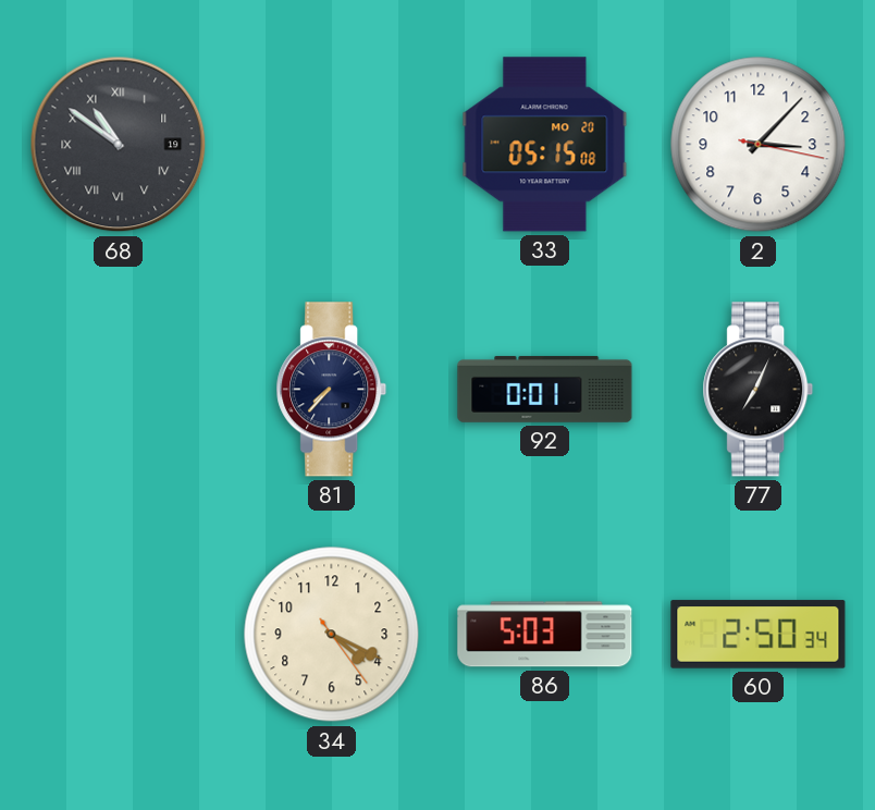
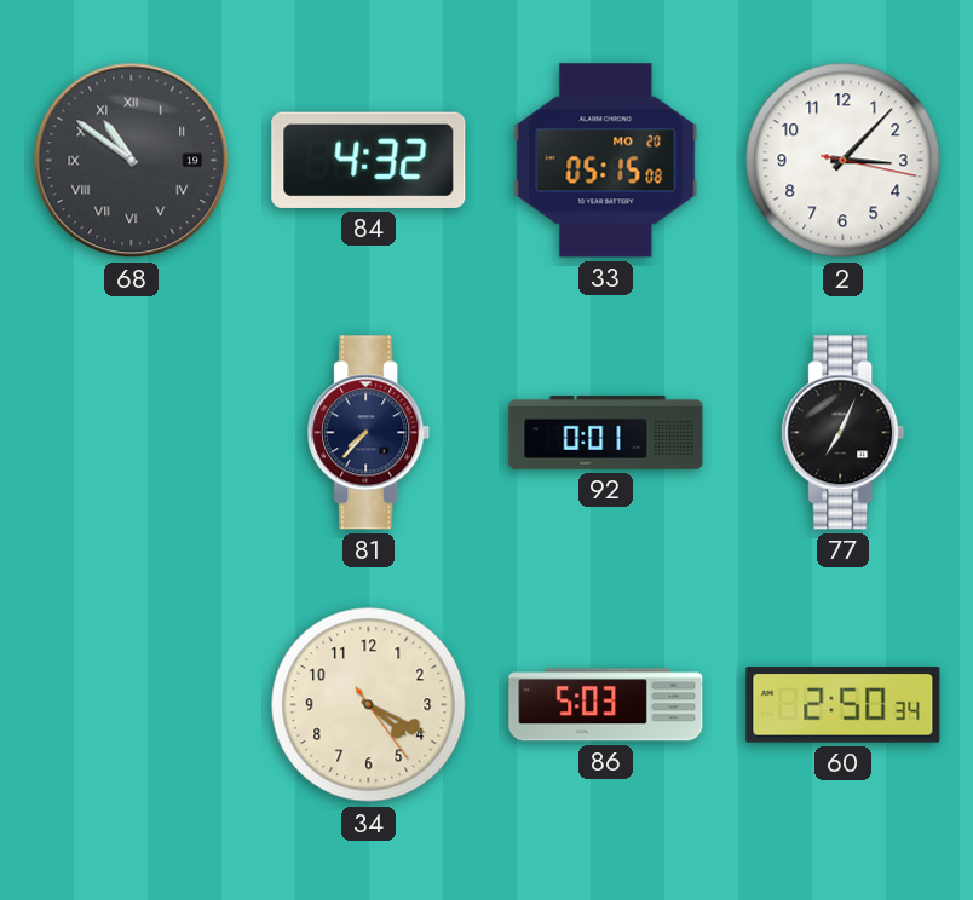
84: none -> 4:32 (369, 160)
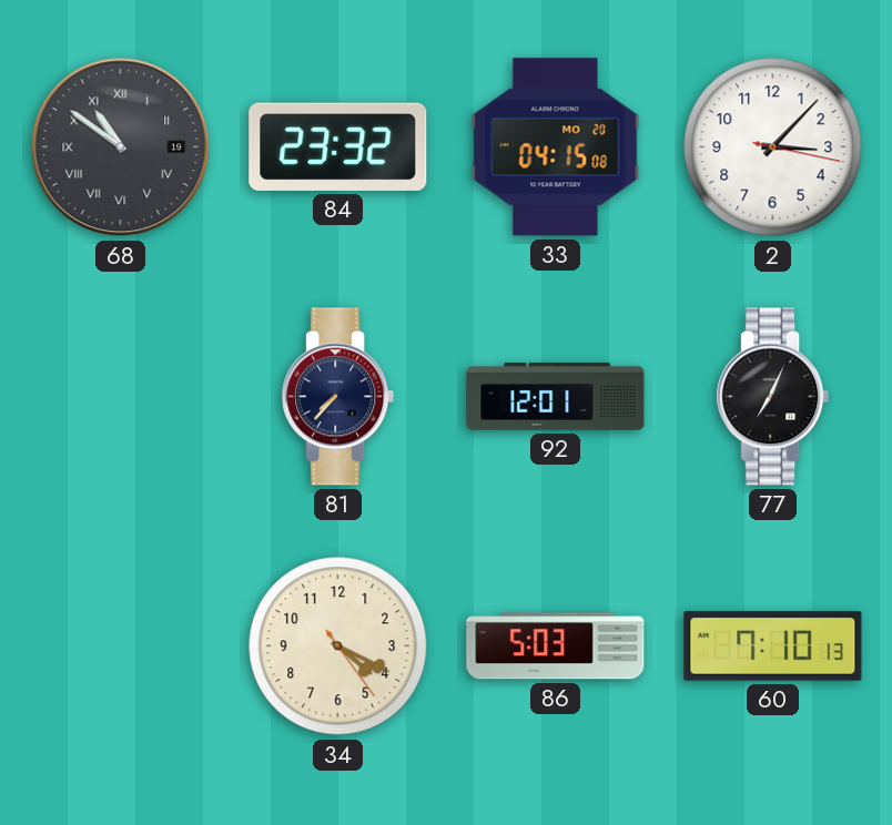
84: 4:32 -> 23:32 (338, 146)
33: 05:15 -> 04:15 (556, 147)
92: 0:01 -> 12:01 (556, 396)
60: 2:50 -> 7:10 (773, 646)
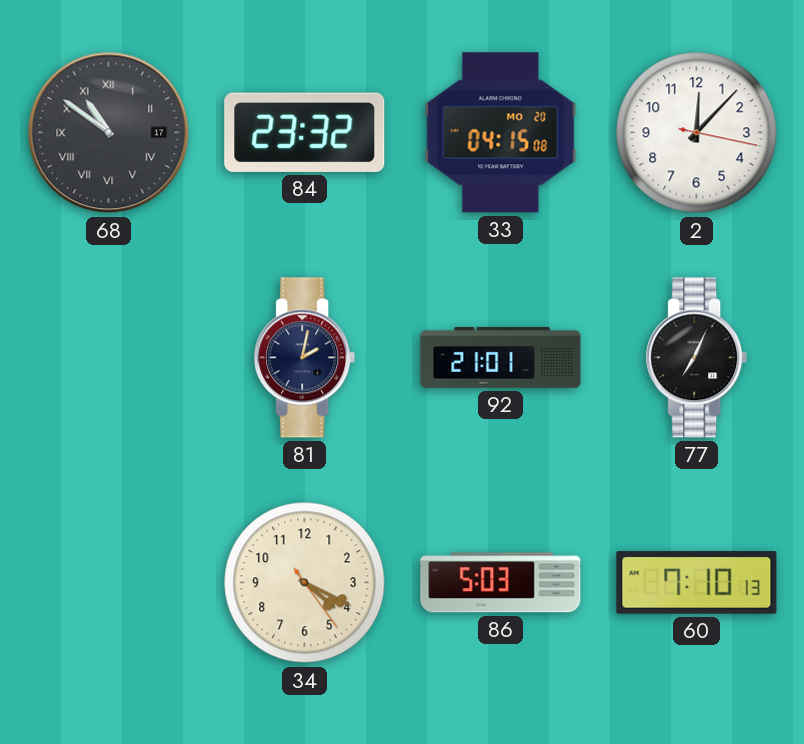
68 date: 19 -> 17 (109, 133)
2: 3:07 -> 12:07 (697, 133)
81: 7:37 -> 2:02 (305, 358)
92: 12:01 -> 21:01 (501, 357)
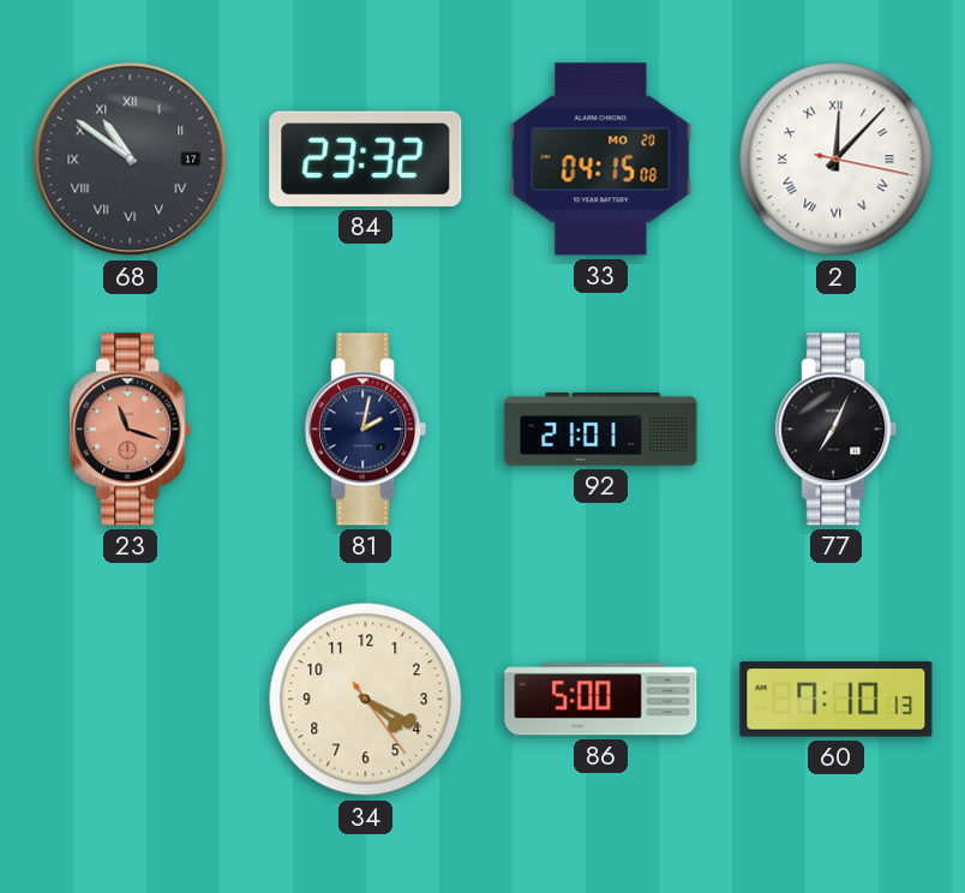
2 numerals: Arabic -> Roman (837, 160)
23: none -> 11:18 (131, 430)
86: 5:03 -> 5:00 (601, 700)
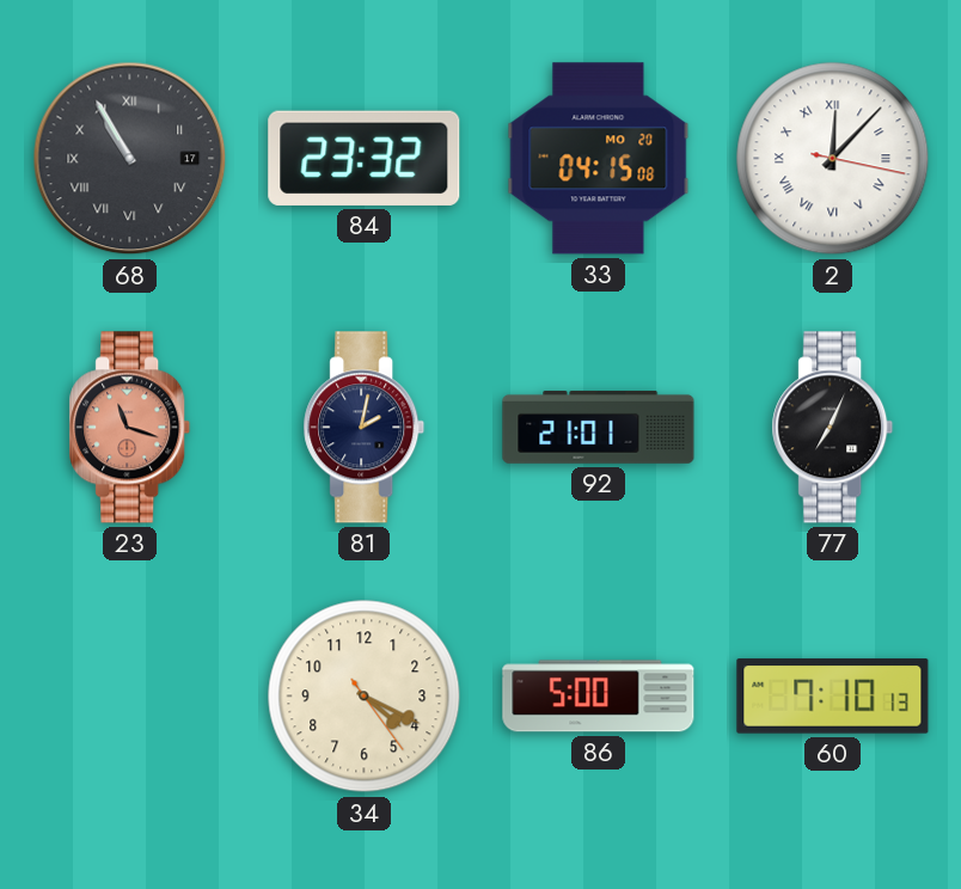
68: 10:51 -> 10:55 (130, 159)
